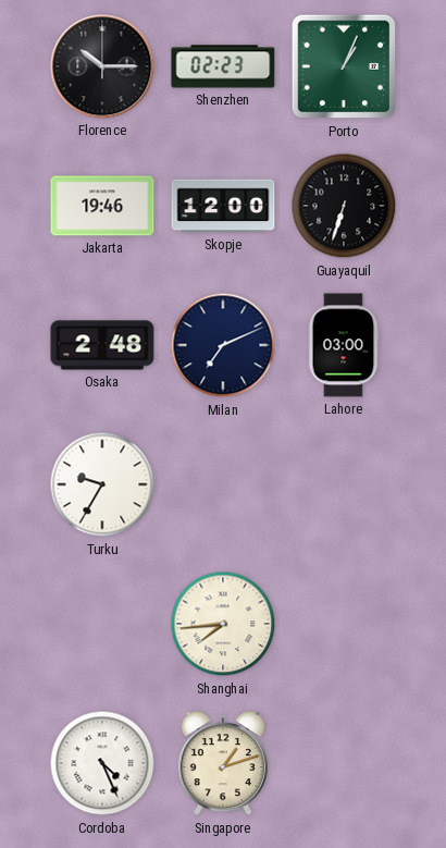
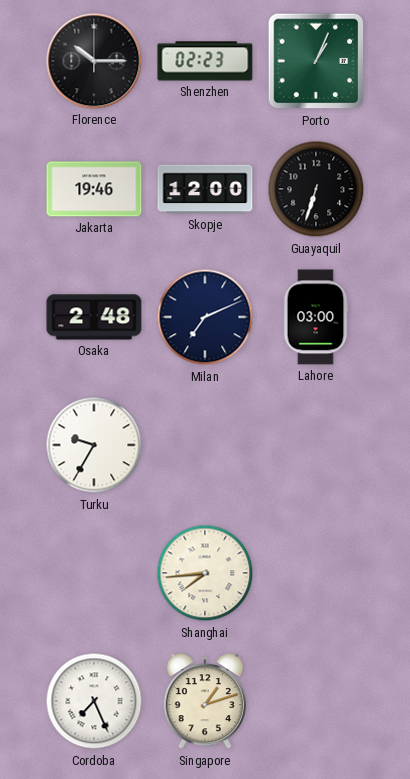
Cordoba: 4:26 -> 7:26 (94, 701)
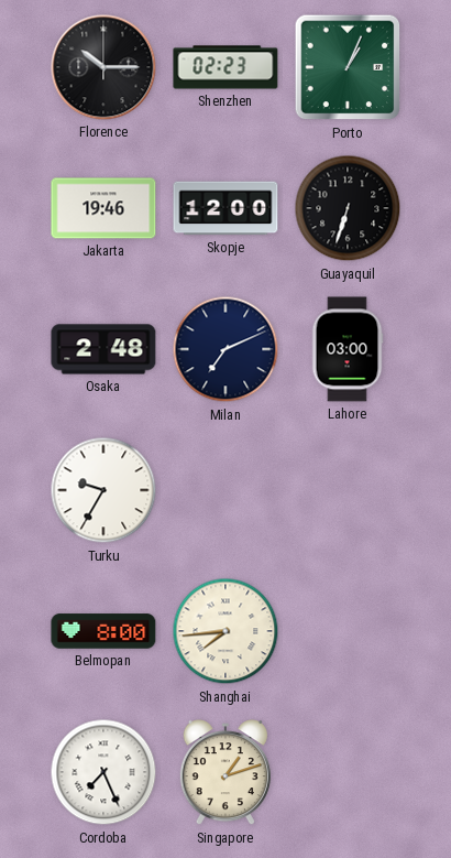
Belmopan: none -> 8:00 (103, 631)
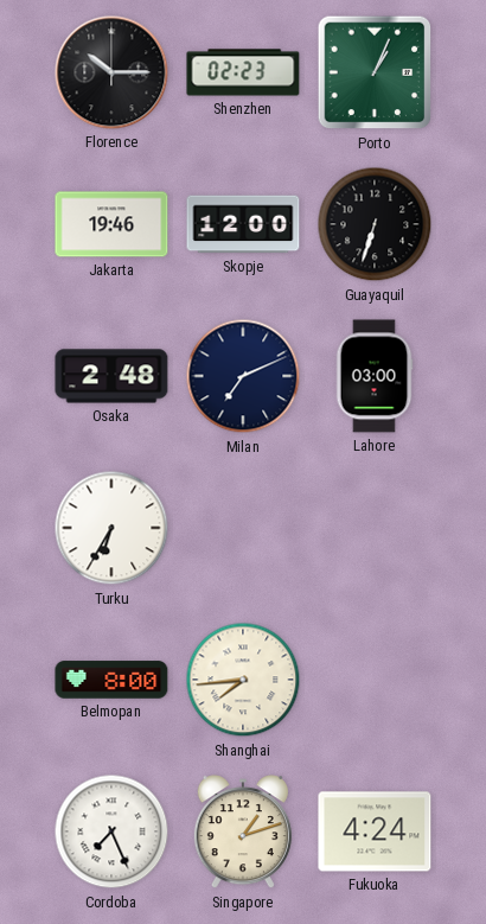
Turku: 9:35 -> 6:35 (111, 528)
Fukuoka: none -> 4:24 (375, 831)
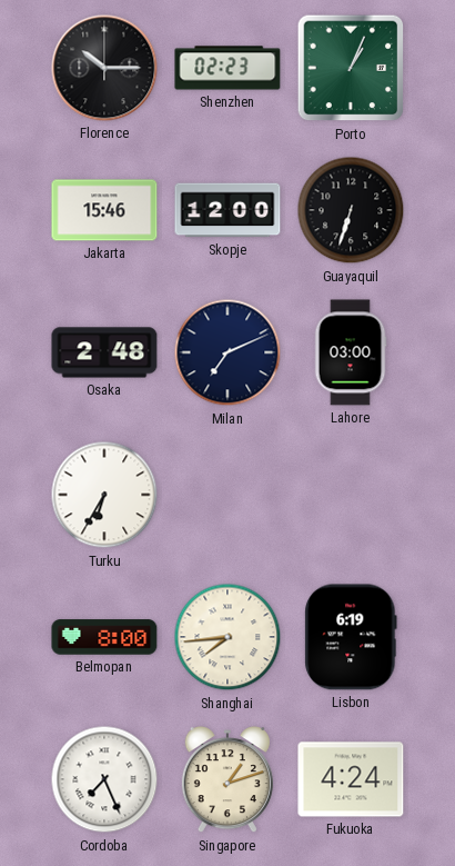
Jakarta: 19:46 -> 15:46 (104, 210)
Lisbon: none -> 6:19 (351, 637)
